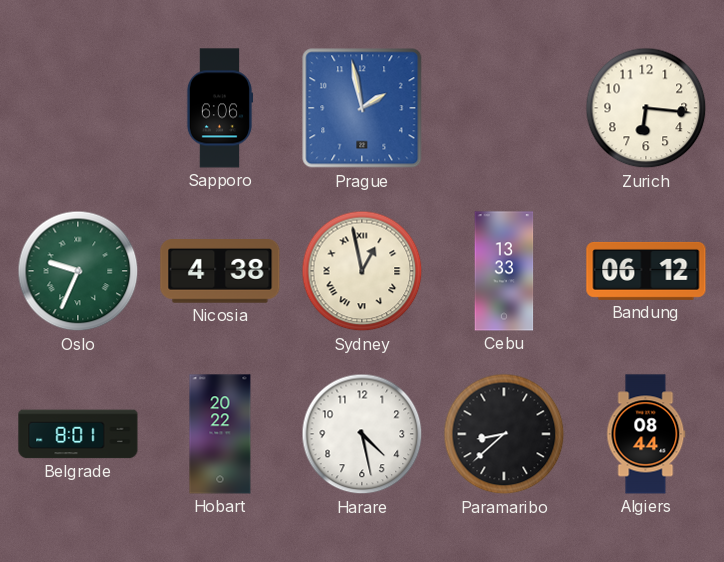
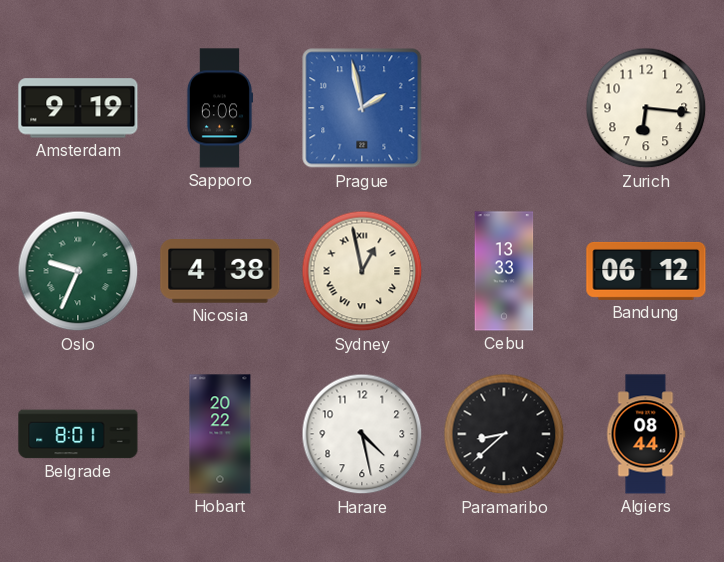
Amsterdam: none -> 9:19 (78, 108)
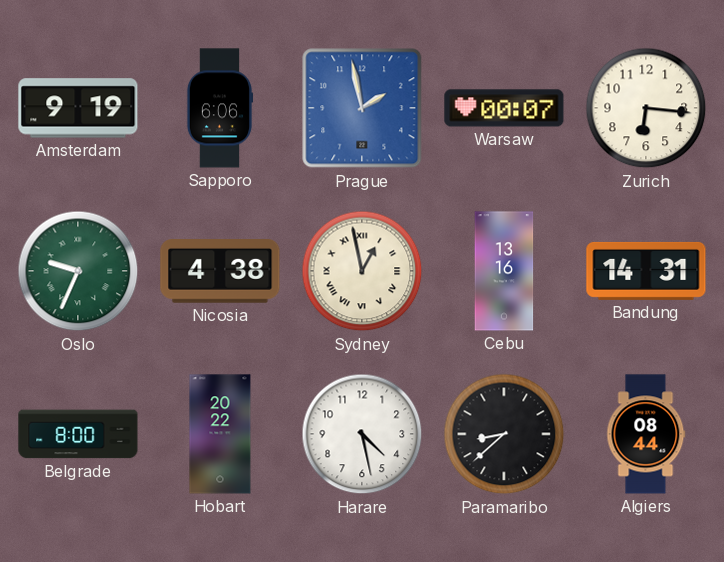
Warsaw: none -> 00:07 (504, 108)
Cebu: 13:33 -> 13:16 (504, 271)
Bandung: 06:12 -> 14:31 (646, 271)
Belgrade: 8:01 -> 8:00 (78, 434)
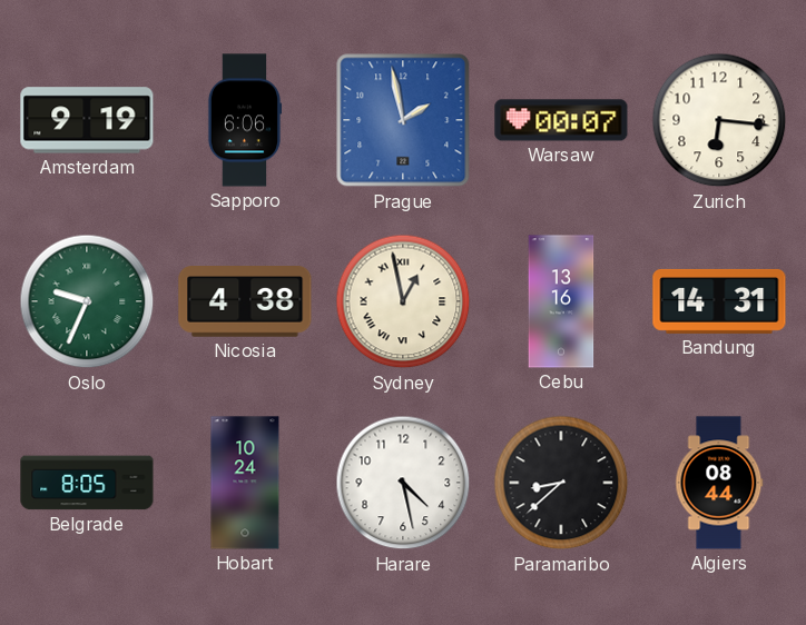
Belgrade: 8:00 -> 8:05 (87, 483)
Hobart: 20:22 -> 10:24 (245, 483)
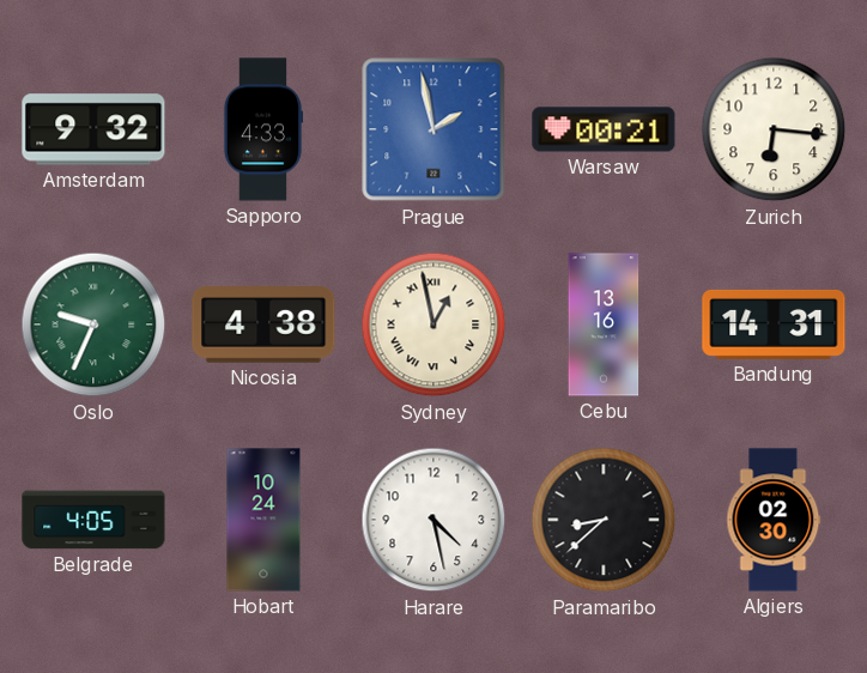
Amsterdam: 9:19 -> 9:32 (93, 129)
Sapporo: 6:06 -> 4:33 (263, 129)
Warsaw: 00:07 -> 00:21 (604, 129)
Belgrade: 8:05 -> 4:05 (93, 520)
Algiers: 08:44 -> 02:30 (774, 520)
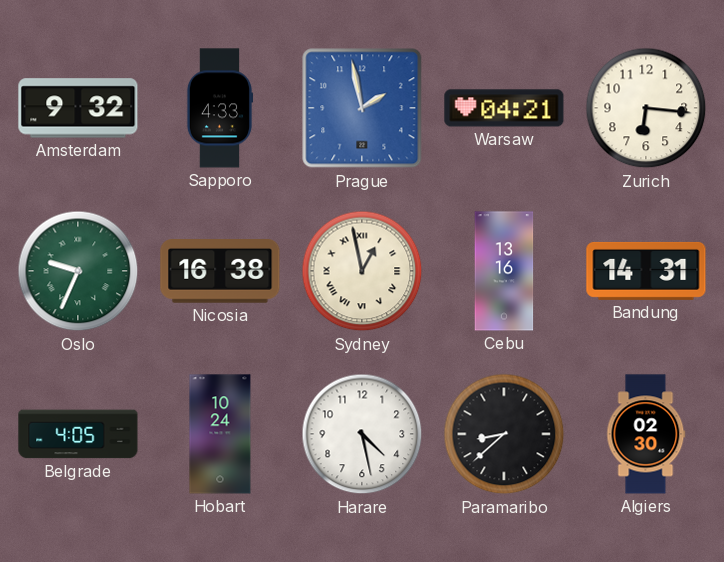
Warsaw: 00:21 -> 04:21 (504, 108)
Nicosia: 4:38 -> 16:38 (220, 272)
